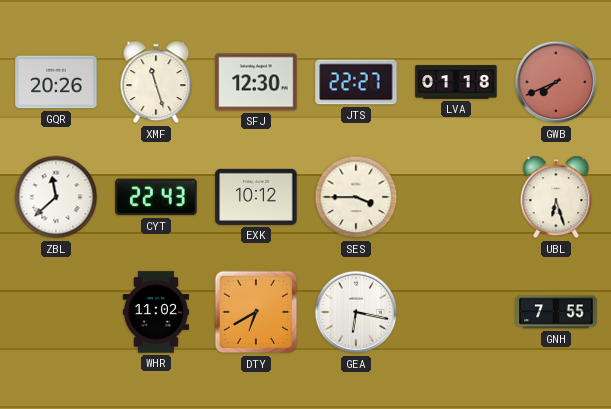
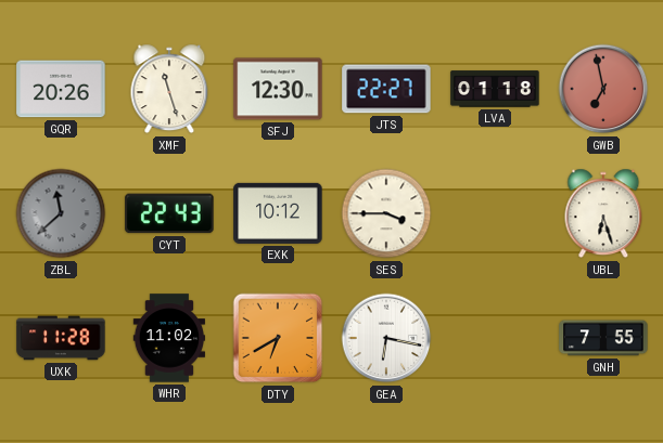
GWB: 7:41 -> 6:58 (603, 89)
ZBL dial: white -> grey (61, 213)
UXK: none -> 11:28 (61, 338)
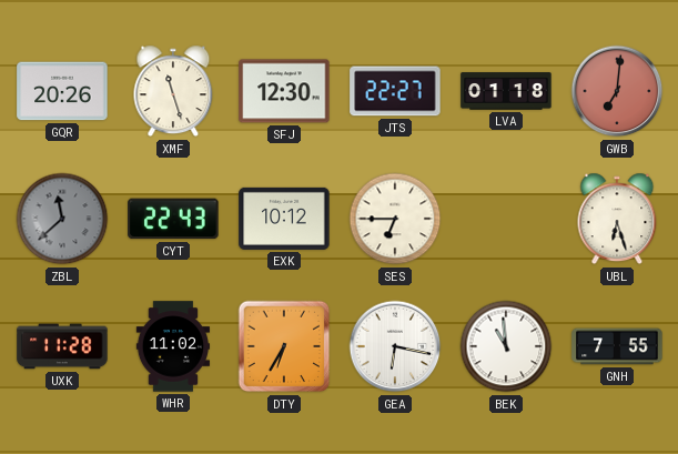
GWB: 6:58 -> 7:01 (617, 91)
SES: 3:45 -> 6:45 (395, 219)
DTY: 6:40 -> 6:35 (284, 346)
BEK: none -> 10:59 (506, 346)
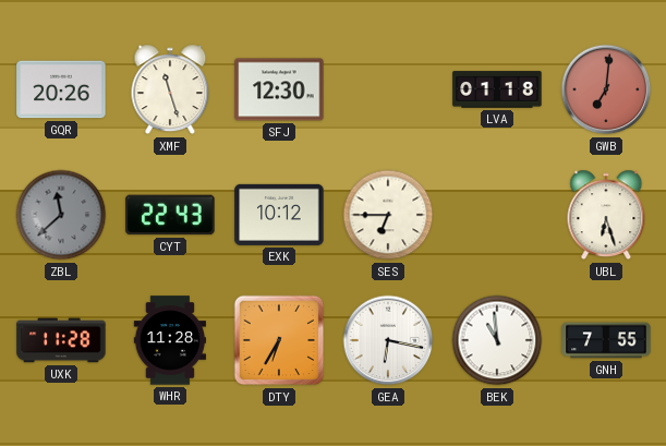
JTS: 22:27 -> none (395, 91)
WHR: 11:02 -> 11:28 (169, 340)
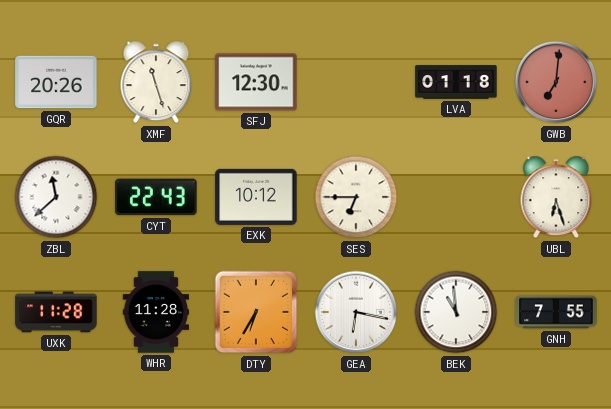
ZBL dial: grey -> white (56, 197)
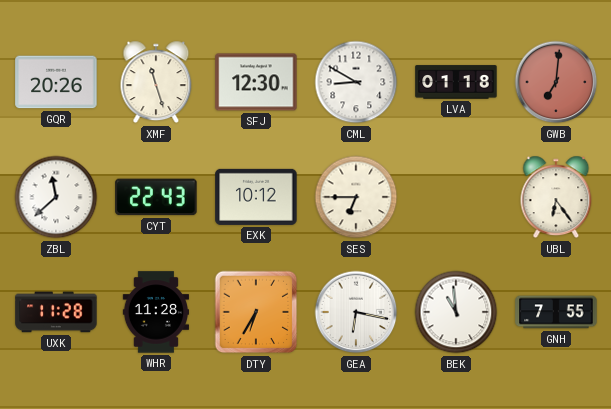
CML: none -> 8:50 (356, 82)
UBL: 6:27 -> 6:24 (556, 197)
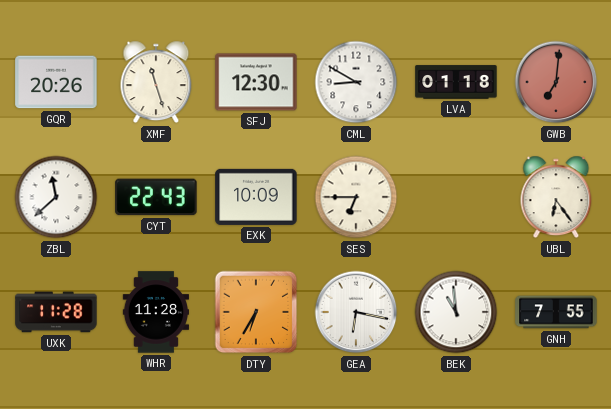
EXK: 10:12 -> 10:09 (256, 197)
